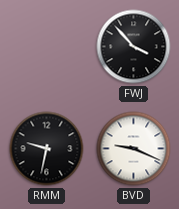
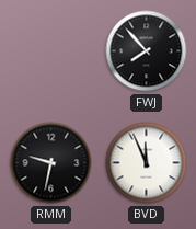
FWJ: 3:53 -> 7:53 (147, 51)
BVD: 9:19 -> 11:56 (147, 163)
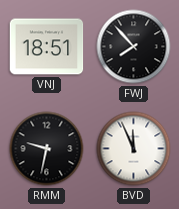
VNJ: none -> 18:51 (47, 47)
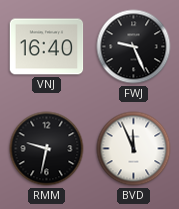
VNJ: 18:51 -> 16:40 (47, 47)
FWJ: 7:53 -> 9:26 (134, 47)
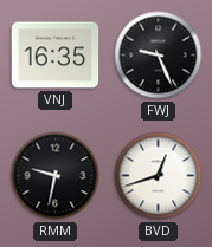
VNJ: 16:40 -> 16:35 (56, 56)
BVD: 11:56 -> 12:42 (159, 176)
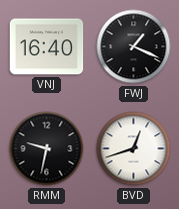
VNJ: 16:35 -> 16:40 (47, 47)
FWJ: 9:26 -> 1:19 (134, 47)
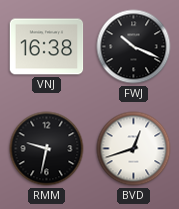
VNJ: 16:40 -> 16:38 (47, 47)
FWJ: 1:19 -> 10:19 (134, 47)
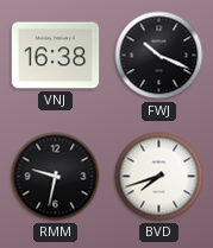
BVD: 12:42 -> 7:42 (159, 177)
